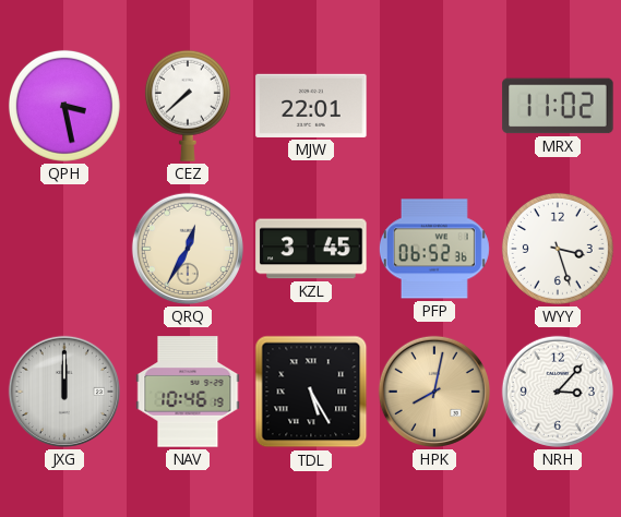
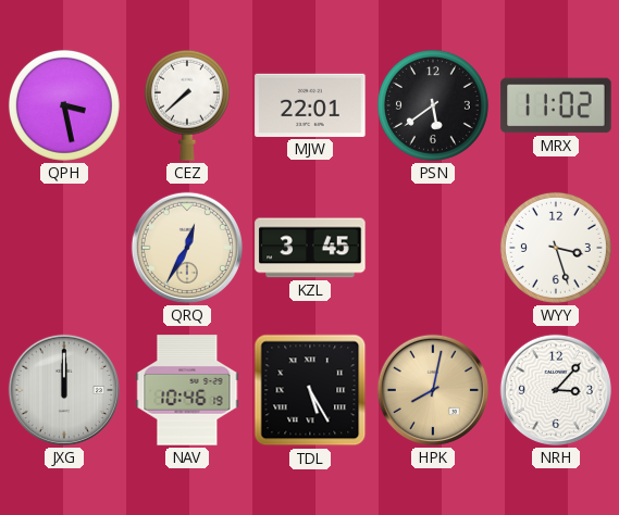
PSN: none -> 5:39 (433, 105)
PFP: 06:52 -> none (434, 249)
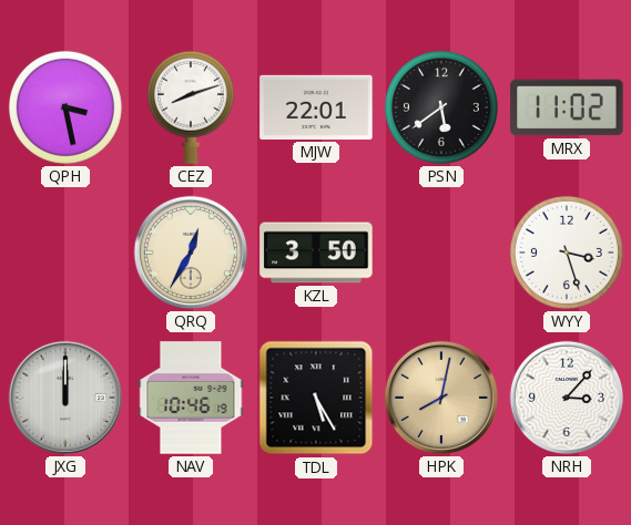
CEZ: 7:38 -> 8:12 (191, 107)
KZL: 3:45 -> 3:50 (316, 253)
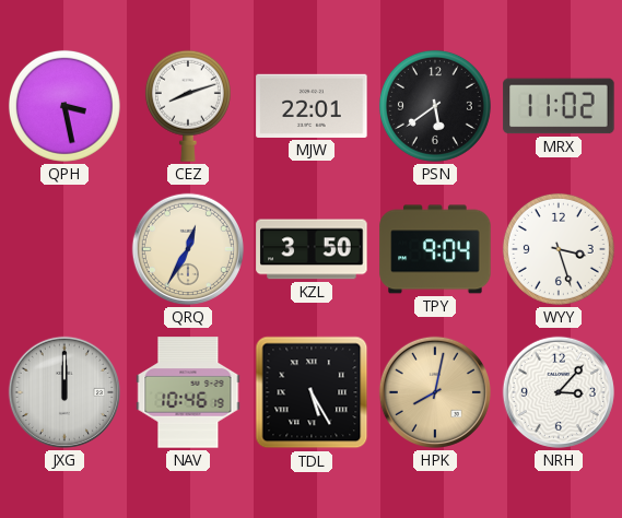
TPY: none -> 9:04 (435, 249)
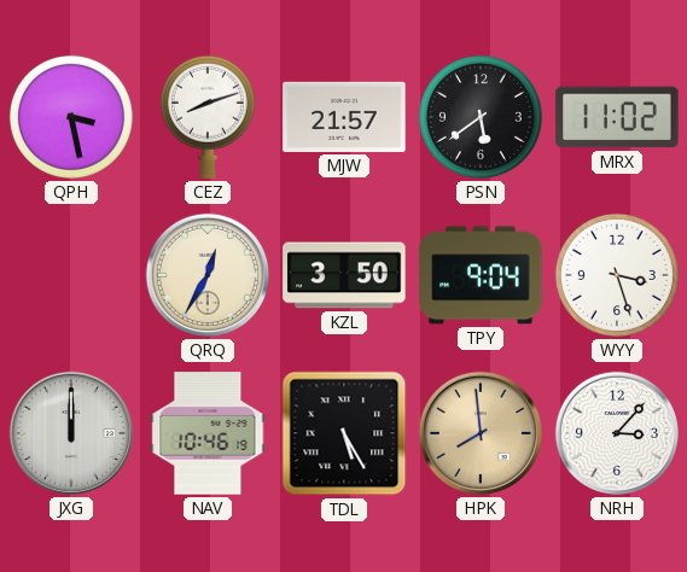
MJW: 22:01 -> 21:57 (344, 117)
HPK: 8:02 -> 7:59 (481, 433)
